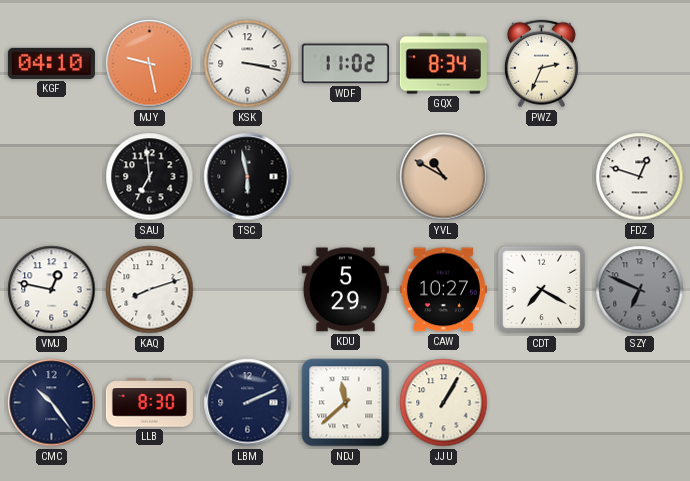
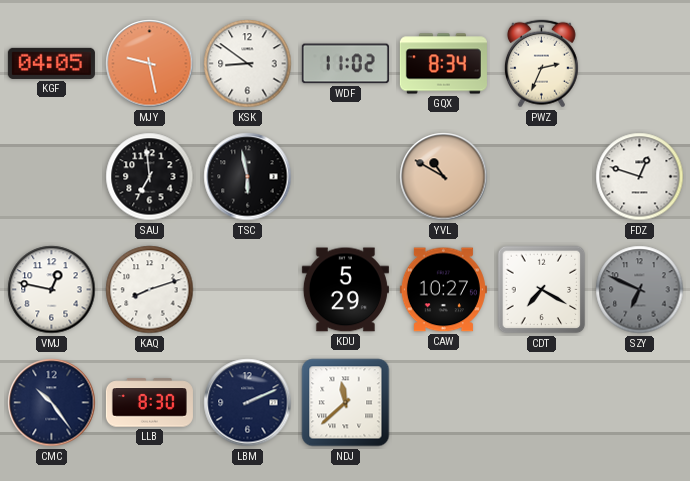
KGF: 04:10 -> 04:05 (51, 63)
KSK: 3:17 -> 8:51 (248, 64)
JJU: 1:05 -> none (444, 403)
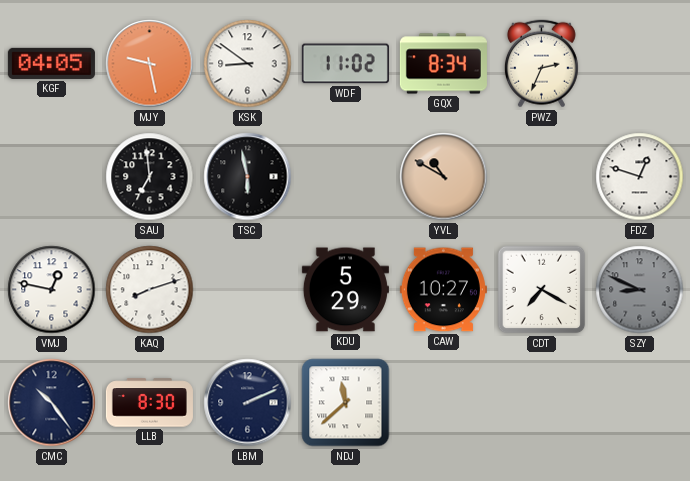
SZY: 6:49 -> 8:49 (640, 290)
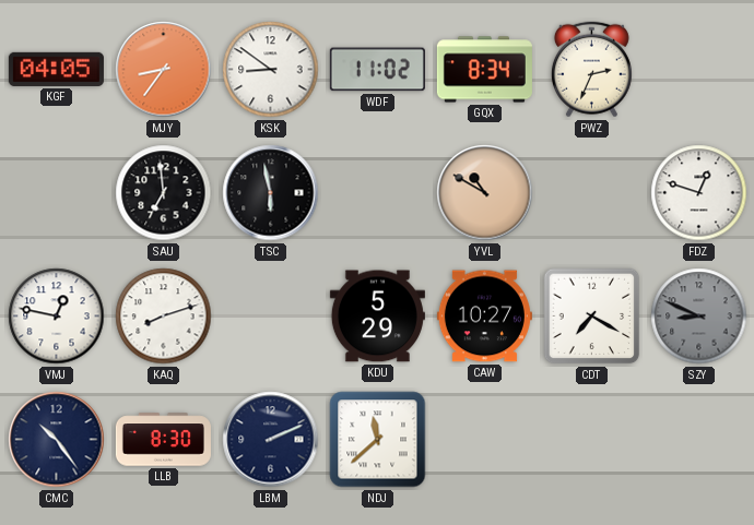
MJY: 9:28 -> 8:36 (164, 70)
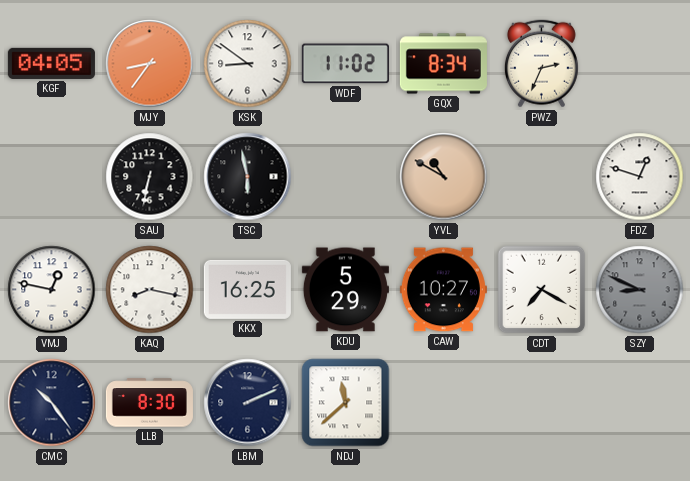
SAU: 6:59 -> 6:32 (150, 177)
KAQ: 8:12 -> 8:17 (150, 290)
KKX: none -> 16:25 (247, 289)
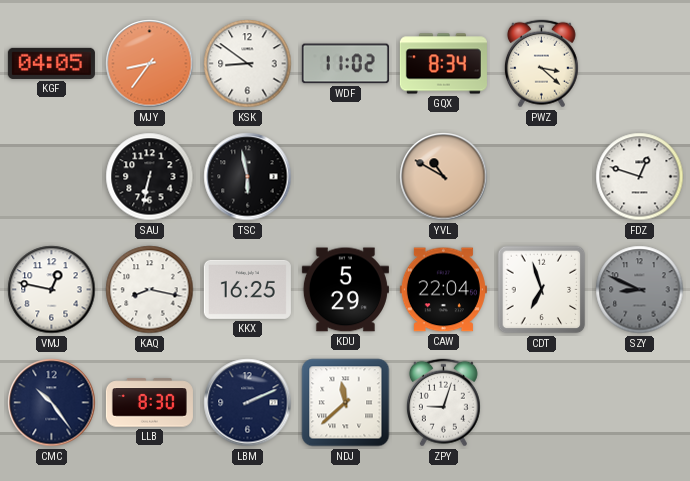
PWZ: 2:34 -> 3:22 (541, 64)
CAW: 10:27 -> 22:04 (443, 290)
CDT: 7:20 -> 6:57 (542, 290)
ZPY: none -> 9:03 (443, 403)
